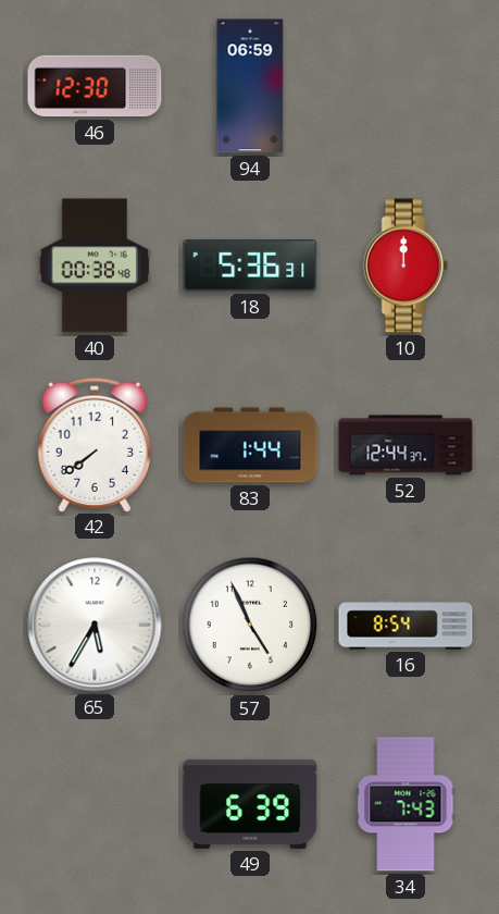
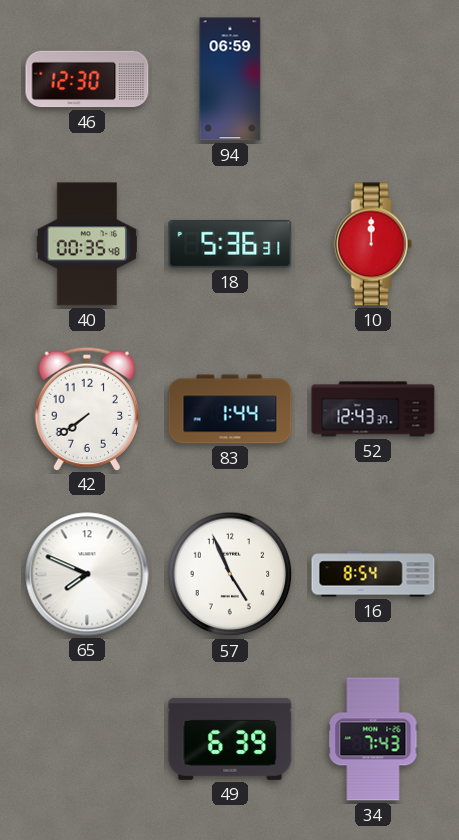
40: 00:38 -> 00:35 (86, 244)
52: 12:44 -> 12:43 (373, 409)
65: 5:35 -> 7:49 (87, 574)
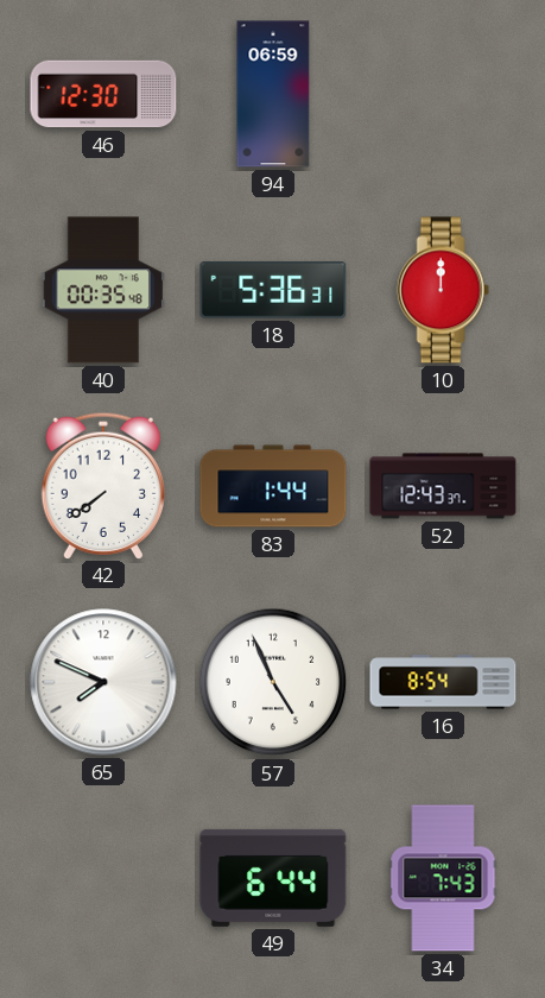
49: 6:39 -> 6:44 (273, 878)
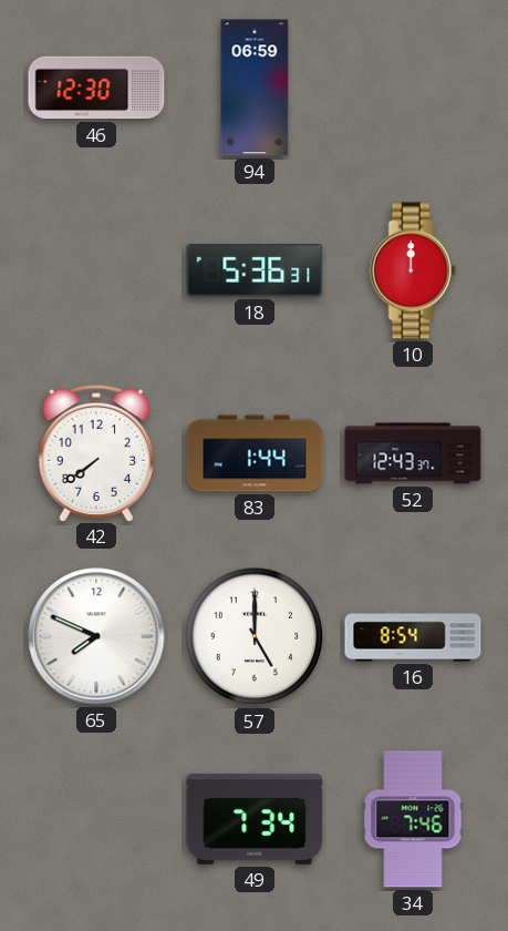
40: 00:35 -> none (102, 290)
57: 4:56 -> 5:00 (255, 636)
49: 6:44 -> 7:34 (255, 819)
34: 7:43 -> 7:46 (413, 819)
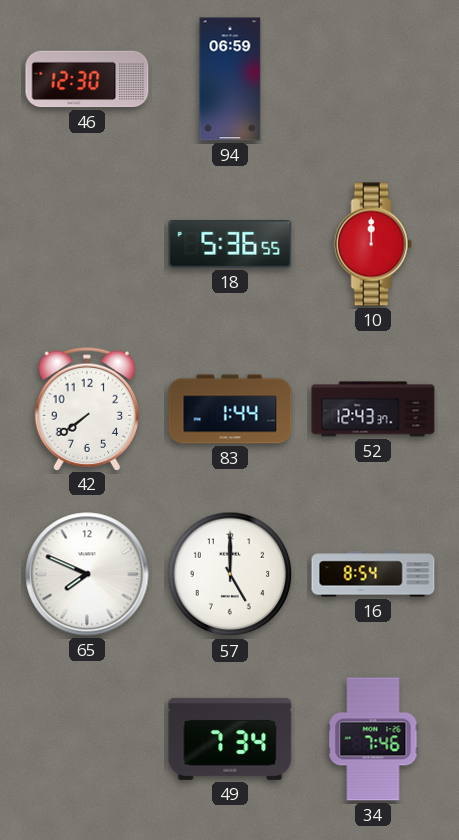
18: 5:36:31 -> 5:36:55 (230, 244)
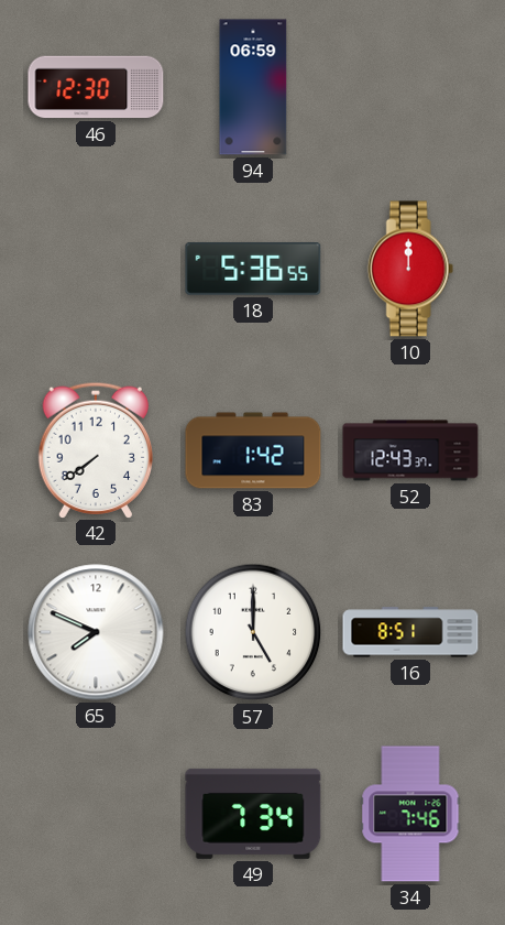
83: 1:44 -> 1:42 (253, 450)
16: 8:54 -> 8:51 (410, 632)
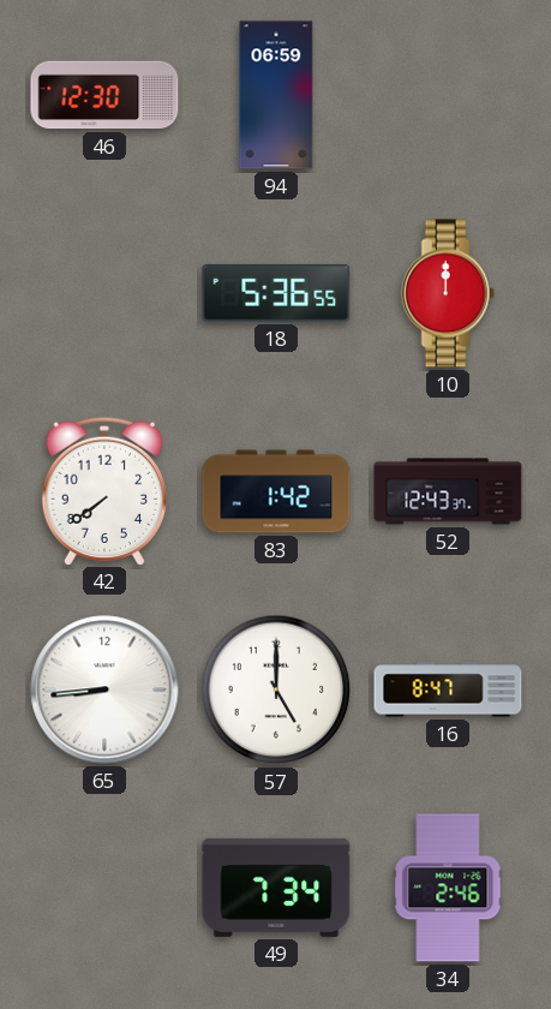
65: 7:49 -> 8:44 (104, 689)
16: 8:51 -> 8:47 (448, 689)
34: 7:46 -> 2:46 (448, 888)
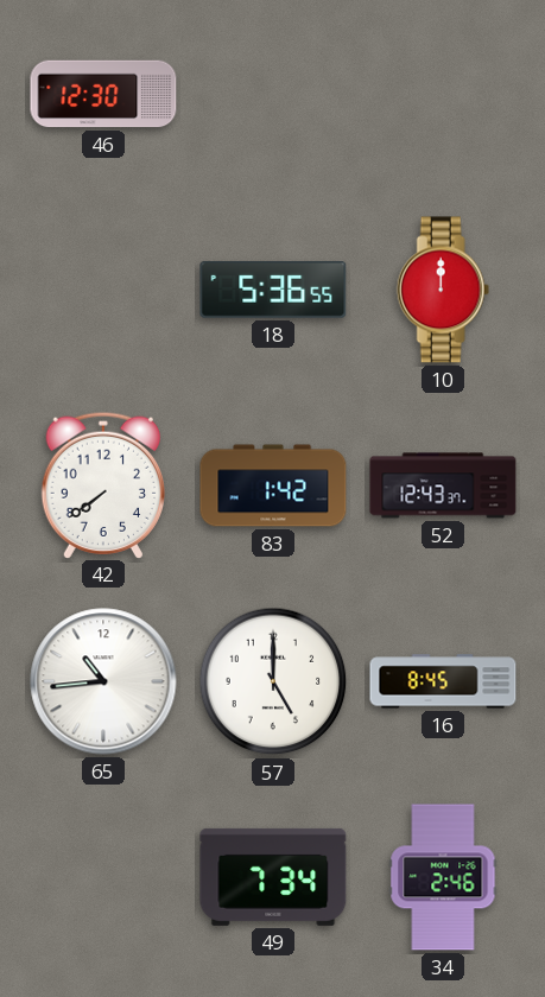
94: 06:59 -> none (276, 95)
65: 8:44 -> 10:44 (103, 681)
16: 8:47 -> 8:45 (443, 681)
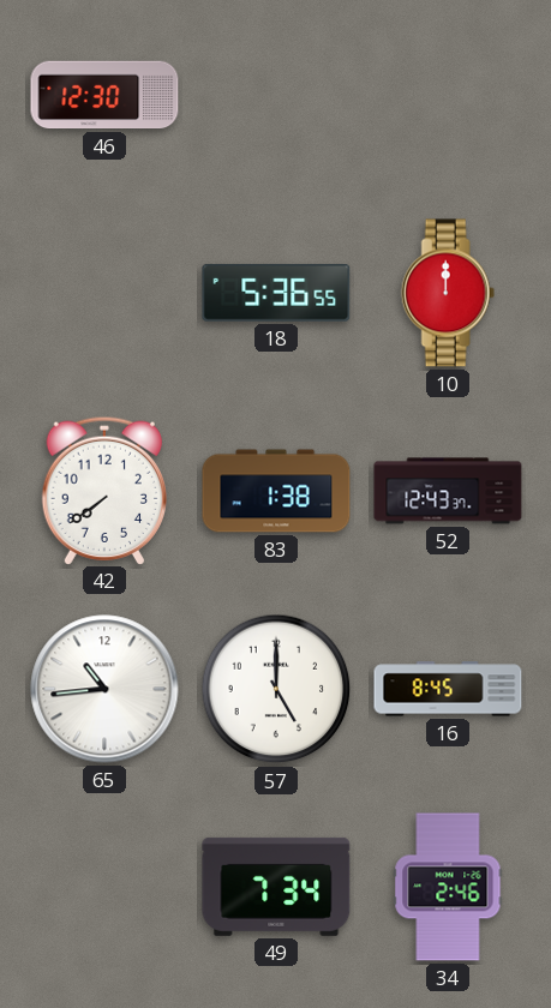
83: 1:42 -> 1:38 (276, 491)
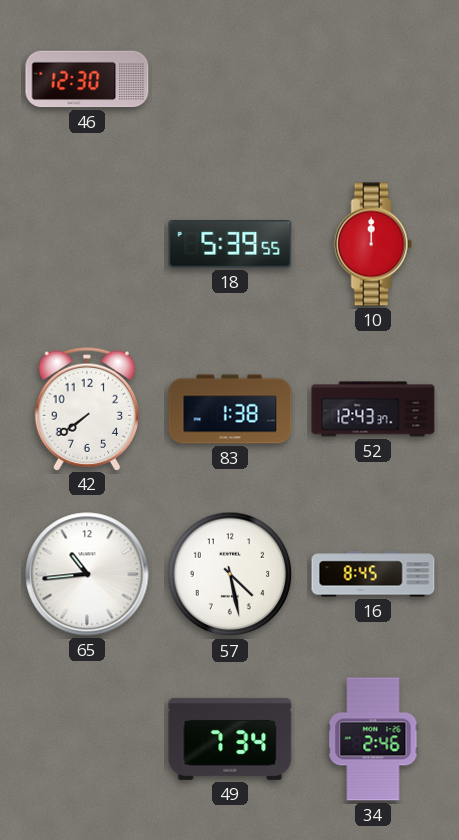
18: 5:36 -> 5:39 (230, 244)
57: 5:00 -> 4:28 (230, 574)
